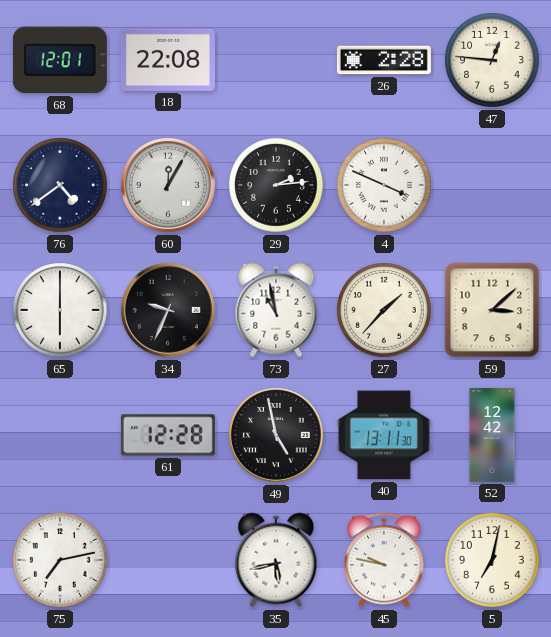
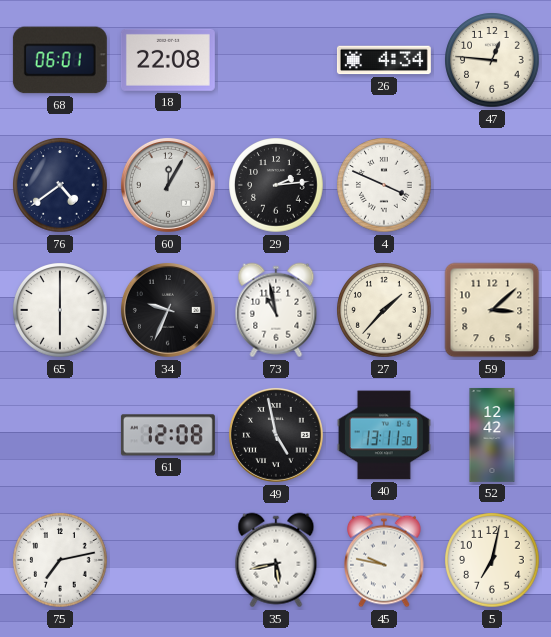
68: 12:01 -> 06:01 (60, 60)
26: 2:28 -> 4:34 (384, 60)
61: 12:28 -> 12:08 (168, 435)
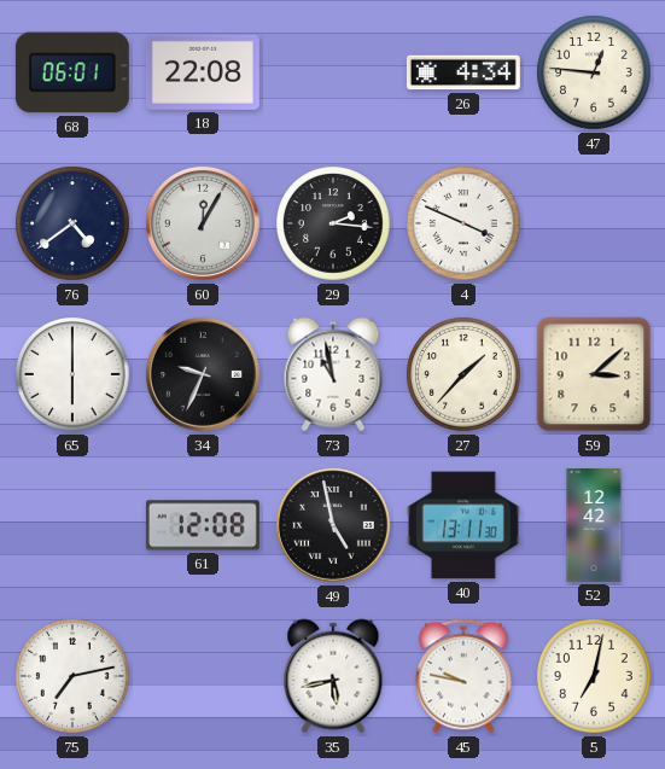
29: 2:14 -> 2:16 (333, 223)
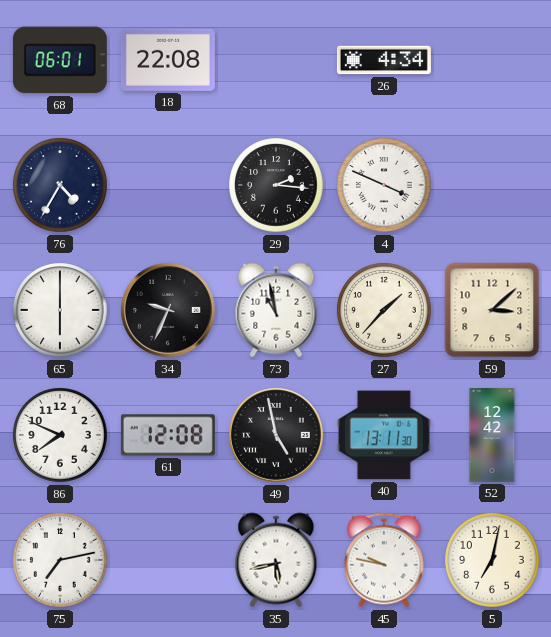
47: 12:46 -> none (594, 72)
76: 4:39 -> 4:35 (60, 185)
60: 12:05 -> none (203, 223)
86: none -> 7:49 (60, 435)
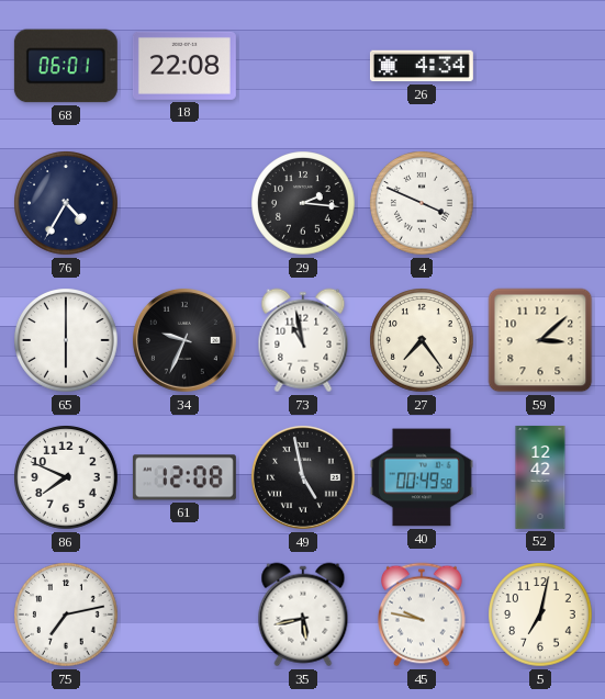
27: 1:37 -> 7:24 (422, 340)
40: 13:11 -> 00:49 (422, 477)
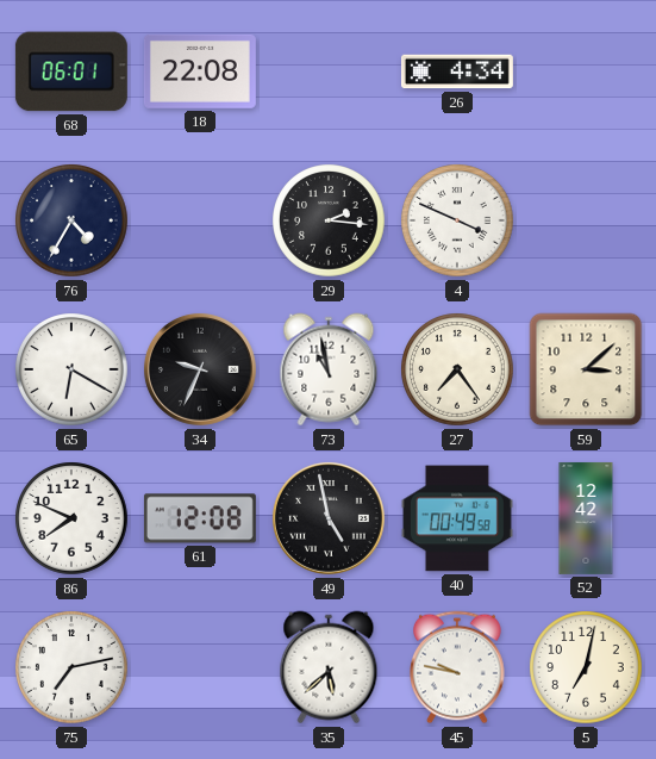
65: 6:00 -> 6:20 (71, 369)
35: 5:43 -> 5:38 (329, 667)
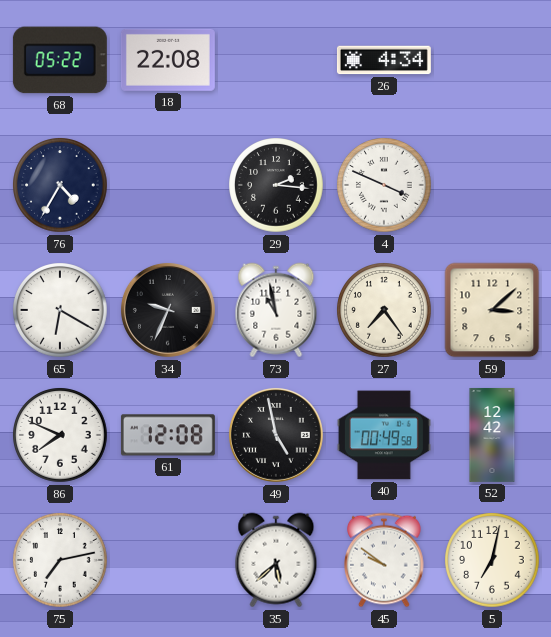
68: 06:01 -> 05:22 (60, 60)
45: 9:47 -> 9:51 (384, 560)
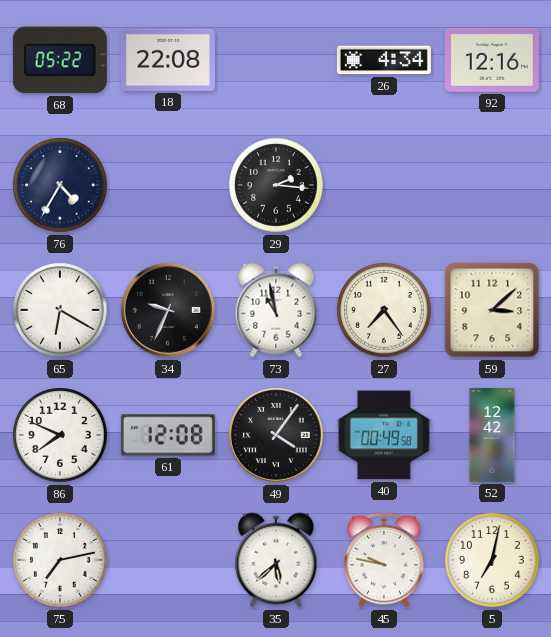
92: none -> 12:16 (492, 60)
4: 3:49 -> none (384, 185)
49: 4:58 -> 4:06 (276, 435)
45: 9:51 -> 9:47 (384, 560)
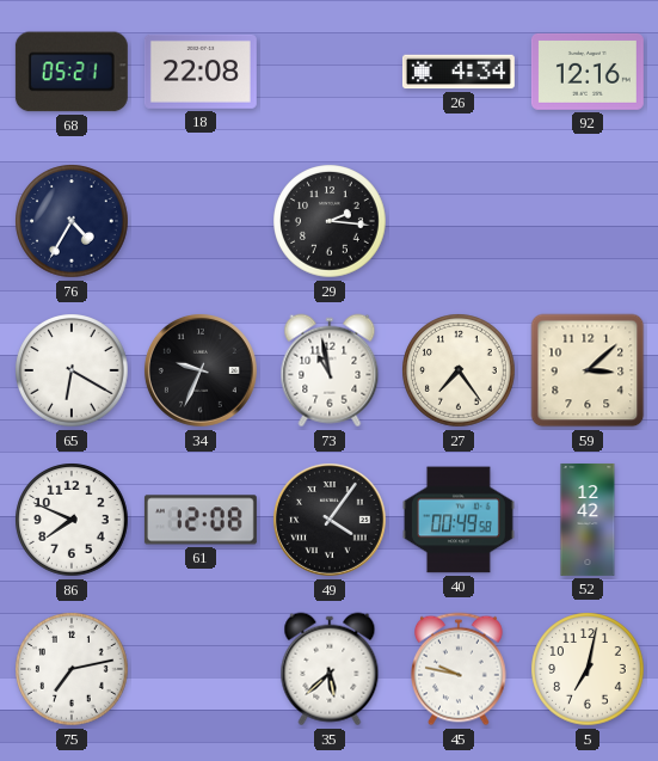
68: 05:22 -> 05:21 (72, 72)
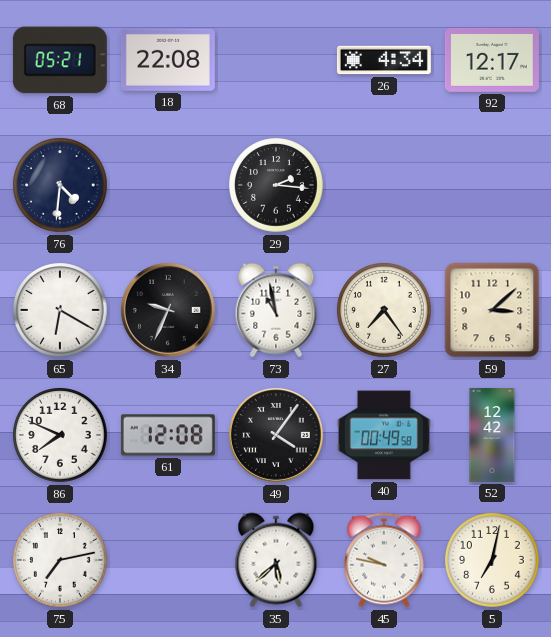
92: 12:16 -> 12:17 (492, 60)
76: 4:35 -> 4:31 (60, 185)
